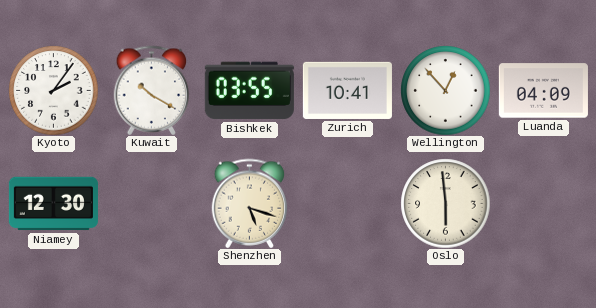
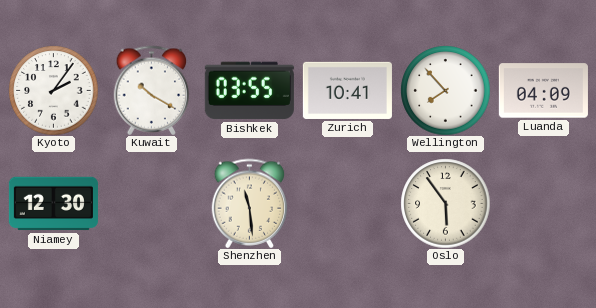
Wellington: 12:53 -> 7:53 (445, 90)
Shenzhen: 5:18 -> 11:29 (250, 203)
Oslo: 5:59 -> 5:54 (445, 203)
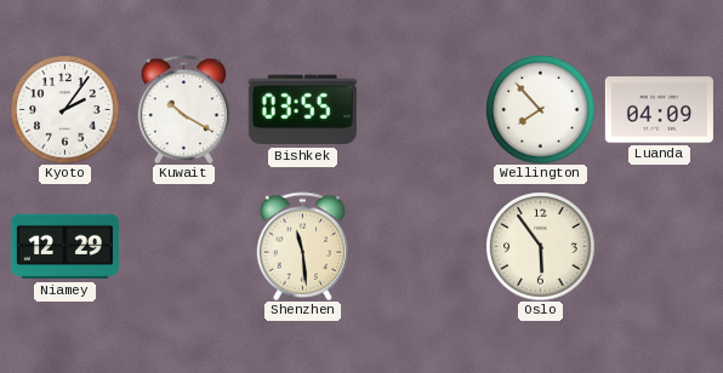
Zurich: 10:41 -> none (347, 90)
Niamey: 12:30 -> 12:29 (64, 247)
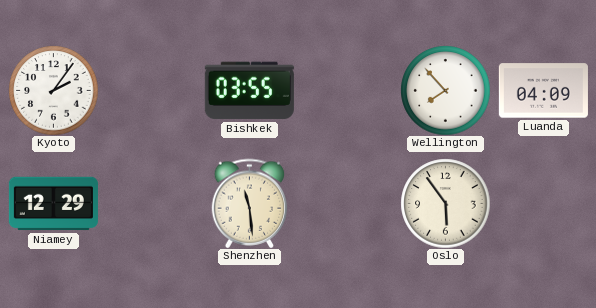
Kuwait: 10:20 -> none (184, 109)
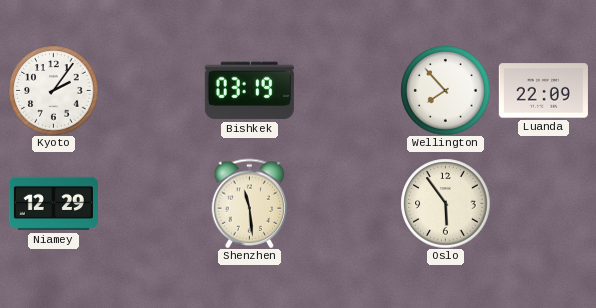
Bishkek: 03:55 -> 03:19 (249, 91)
Luanda: 04:09 -> 22:09 (543, 91)
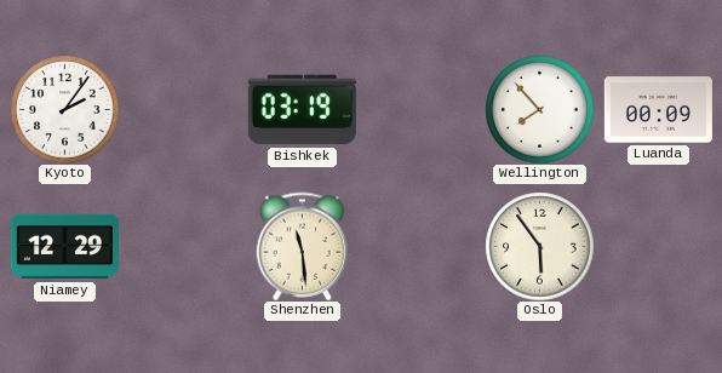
Luanda: 22:09 -> 00:09 (658, 110)
